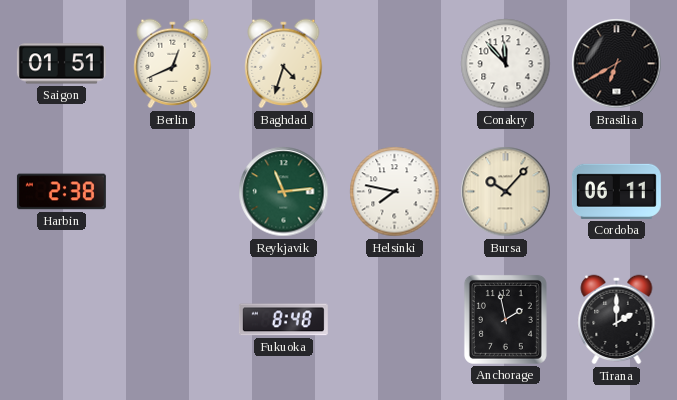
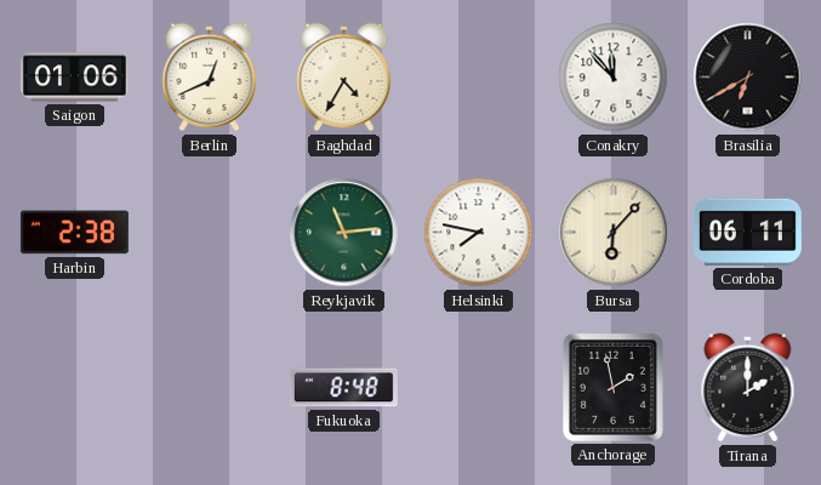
Saigon: 01:51 -> 01:06 (74, 78)
Baghdad: 4:33 -> 4:35 (344, 78)
Bursa: 10:07 -> 6:07 (614, 233)
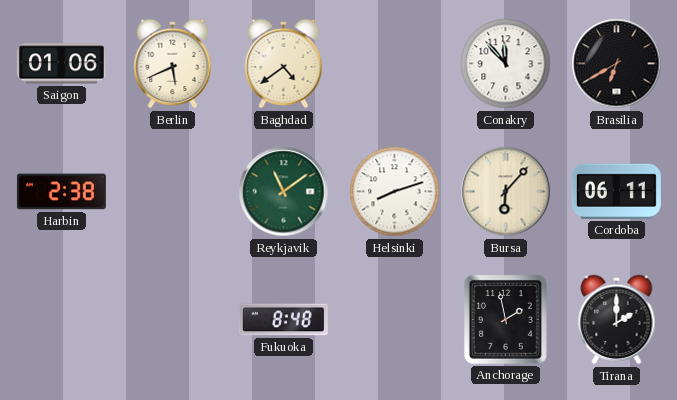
Berlin: 12:41 -> 5:41 (173, 64)
Baghdad: 4:35 -> 4:39 (284, 64)
Reykjavik: 11:14 -> 11:09 (284, 192)
Helsinki: 7:47 -> 8:12 (395, 192)
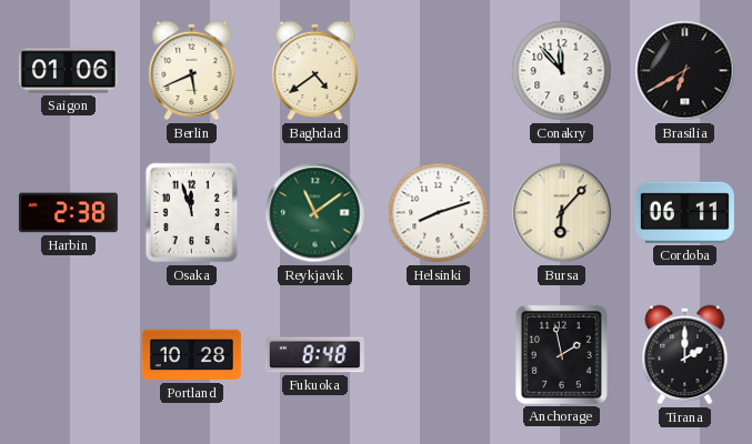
Osaka: none -> 11:57 (192, 213)
Portland: none -> 10:28 (191, 355)
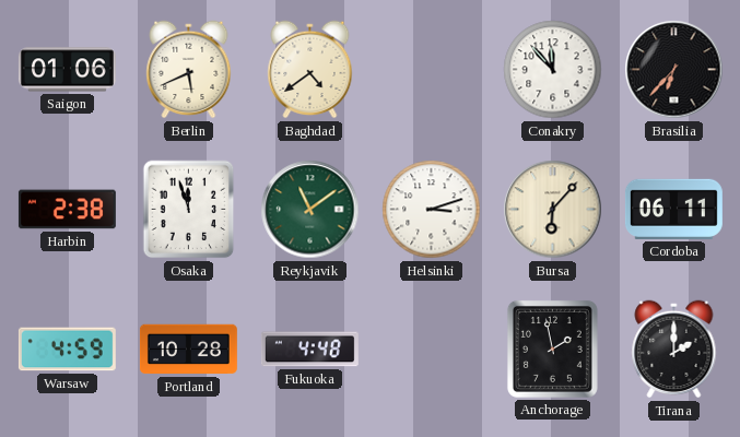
Brasilia: 6:40 -> 6:37 (674, 70)
Helsinki: 8:12 -> 3:12 (432, 210)
Warsaw: none -> 4:59 (67, 350)
Fukuoka: 8:48 -> 4:48 (309, 350)
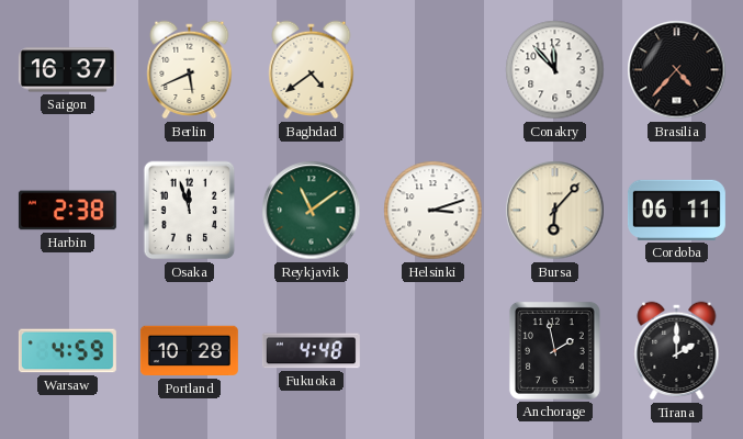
Saigon: 01:06 -> 16:37 (67, 70)
Brasilia: 6:37 -> 4:37 (677, 70)
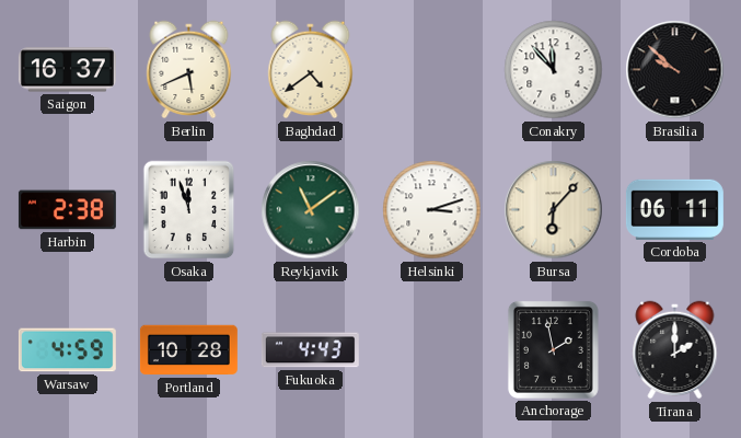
Brasilia: 4:37 -> 9:52 (675, 70)
Fukuoka: 4:48 -> 4:43 (310, 350)
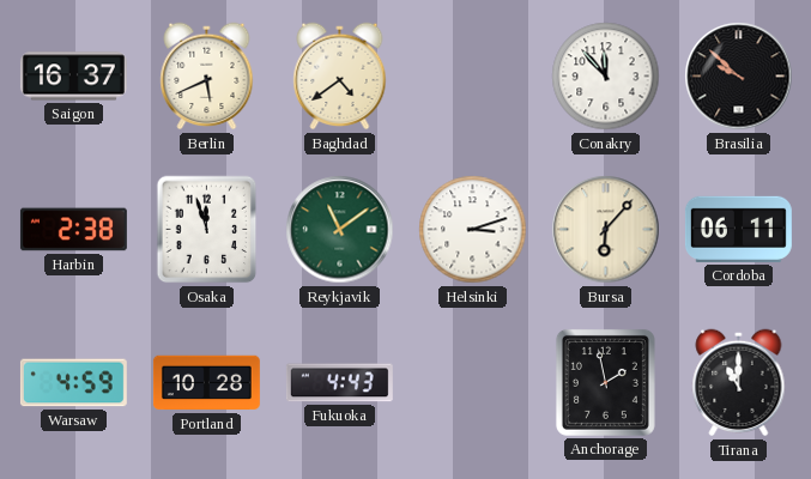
Tirana: 2:00 -> 11:00 (739, 383)
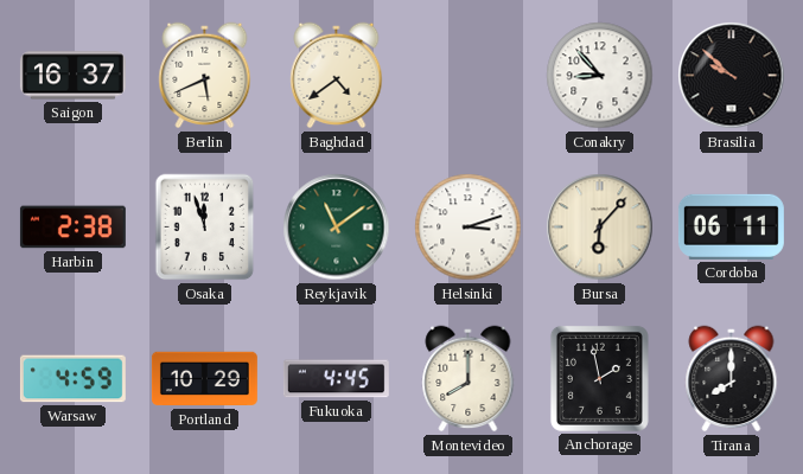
Conakry: 11:53 -> 8:53 (600, 76)
Portland: 10:28 -> 10:29 (204, 379)
Fukuoka: 4:43 -> 4:45 (336, 379)
Montevideo: none -> 8:00 (469, 379)
Tirana: 11:00 -> 8:00 (732, 379)
